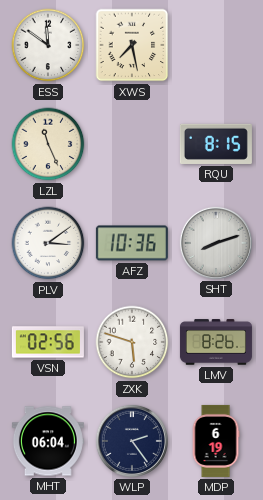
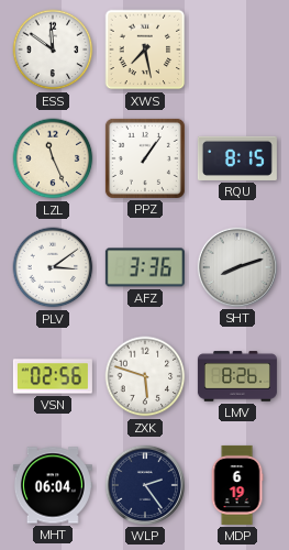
PPZ: none -> 1:06 (145, 158)
AFZ: 10:36 -> 3:36 (145, 267)
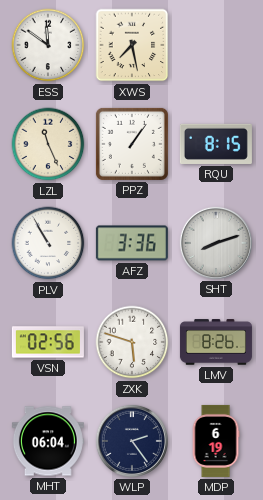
PLV: 3:09 -> 10:55 (48, 243)
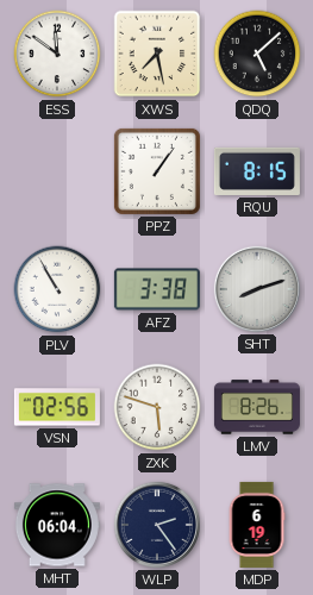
QDQ: none -> 5:08 (257, 54)
LZL: 11:26 -> none (48, 144)
AFZ: 3:36 -> 3:38 (157, 289)
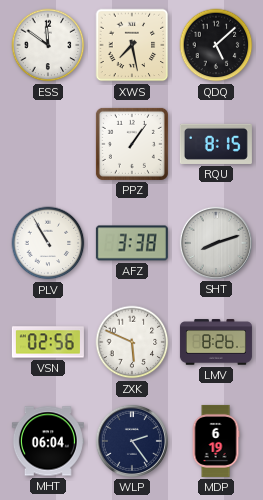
ZXK: 5:48 -> 5:49 (132, 342)
